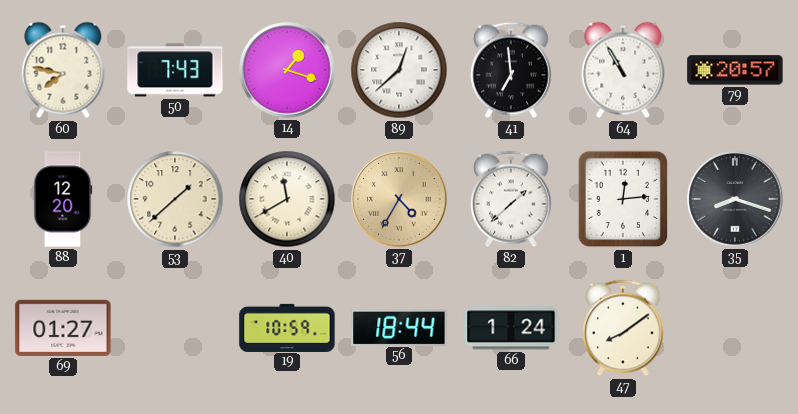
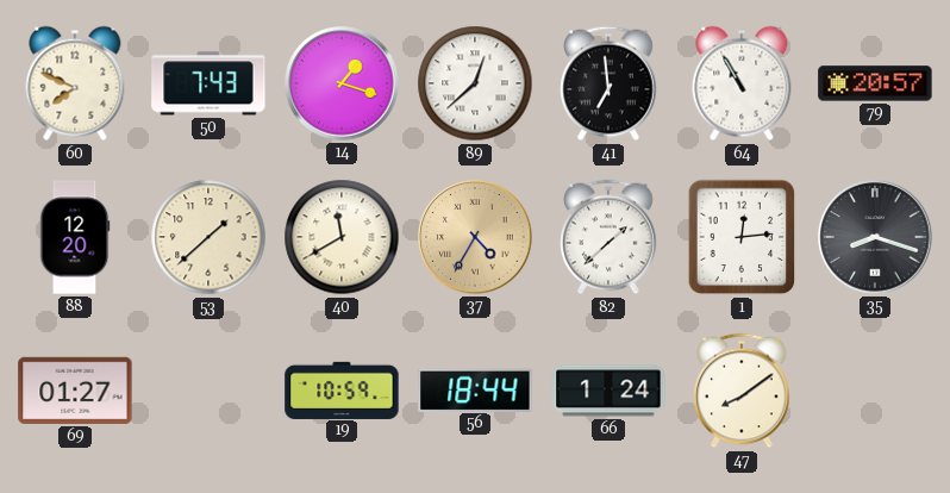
60: 7:47 -> 7:49 (75, 83)
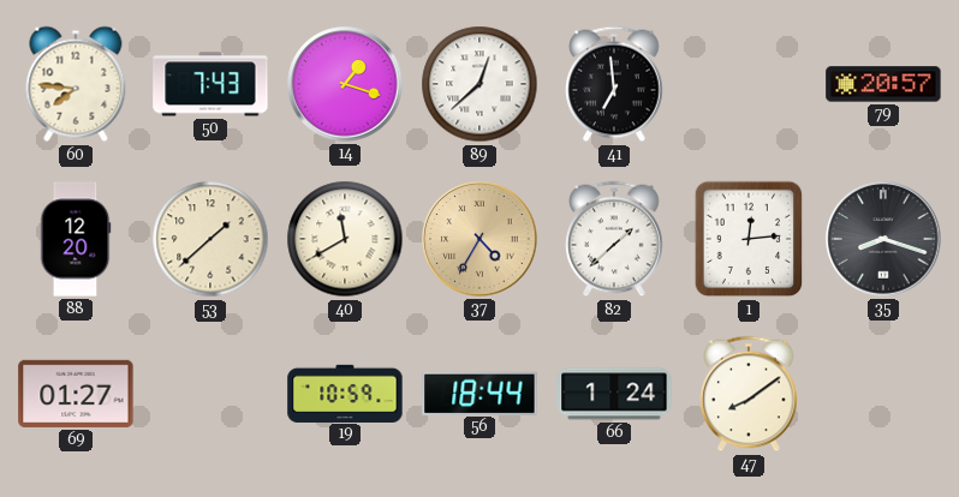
60: 7:49 -> 7:46 (76, 84)
64: 10:55 -> none (742, 83)
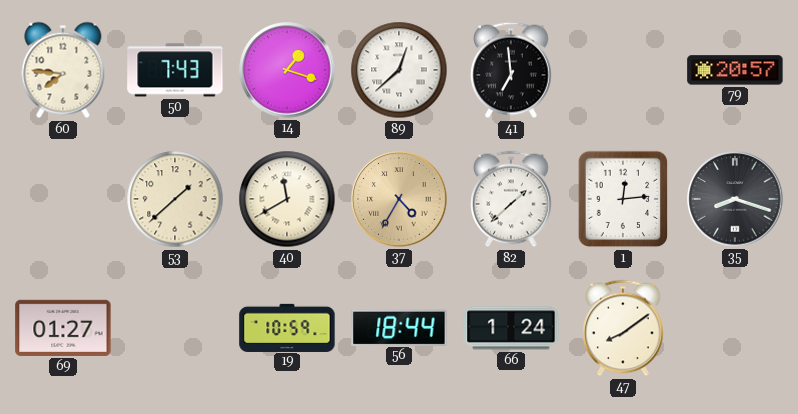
88: 12:20 -> none (76, 239)
